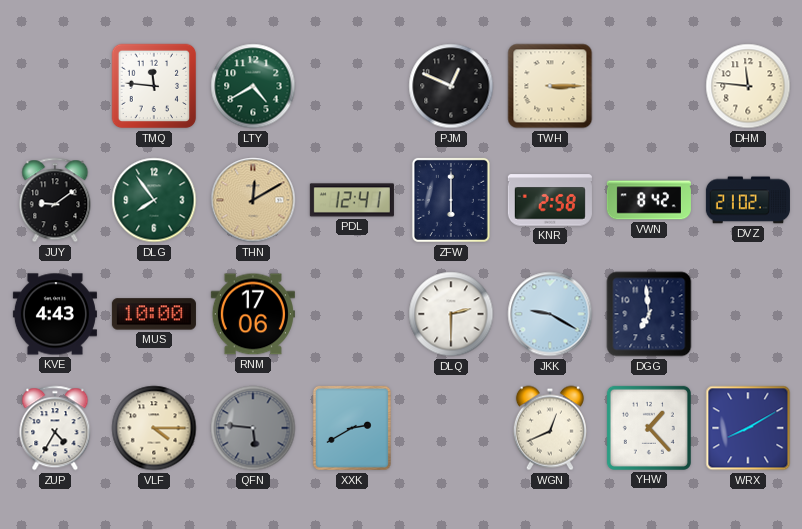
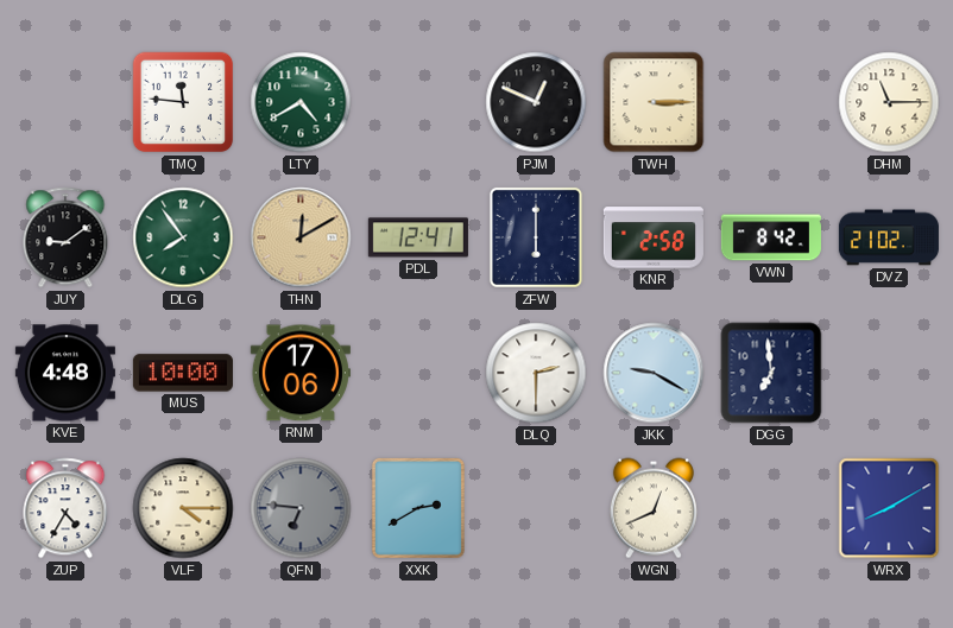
DHM: 11:46 -> 11:15 (889, 102)
KVE: 4:43 -> 4:48 (65, 373)
QFN: 5:46 -> 6:46 (301, 508)
YHW: 1:23 -> none (649, 428)
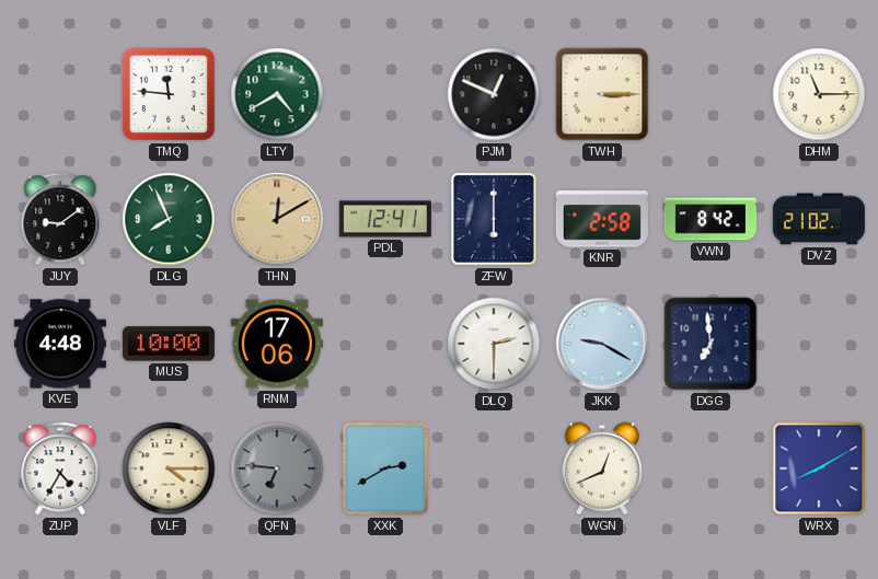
DLG: 7:54 -> 7:56 (169, 219)
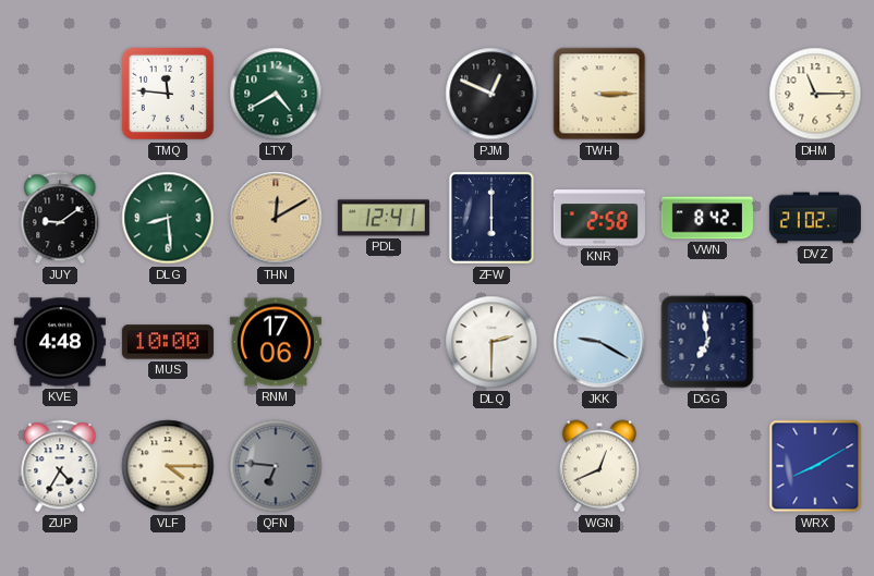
DLG: 7:56 -> 8:29 (168, 218)
XXK: 2:40 -> none (385, 468)
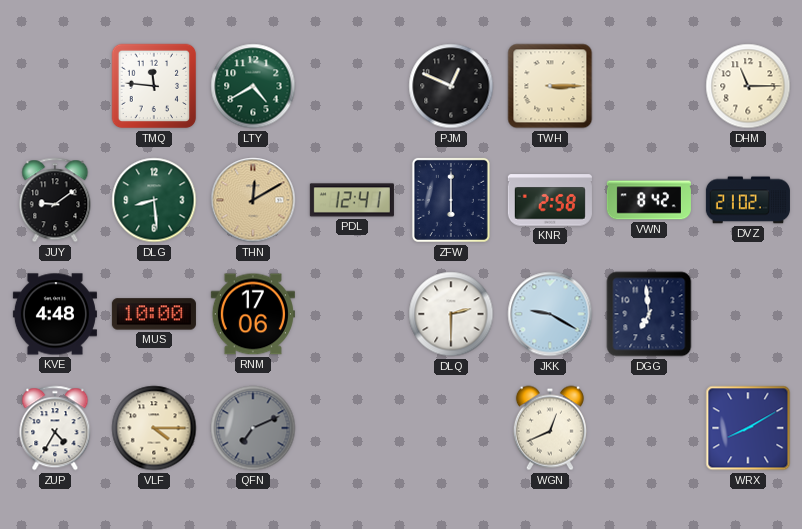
QFN: 6:46 -> 7:11 (253, 428)
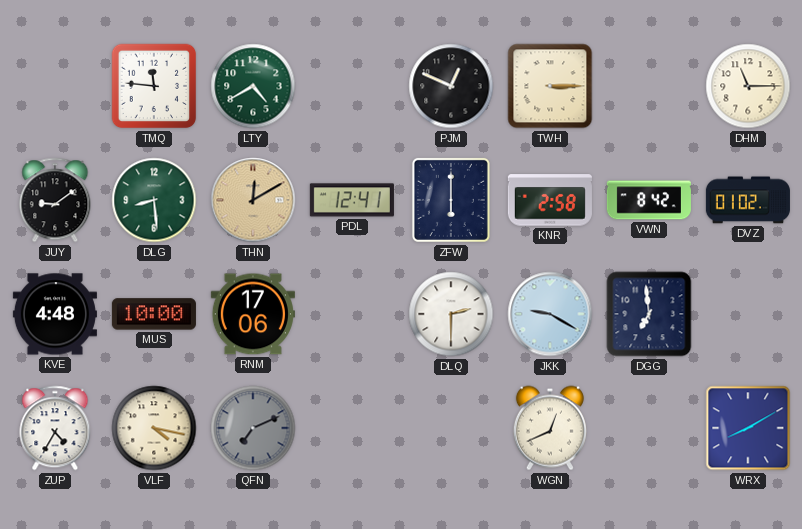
DVZ: 21:02 -> 01:02 (748, 200)
VLF: 4:15 -> 4:17 (154, 428)
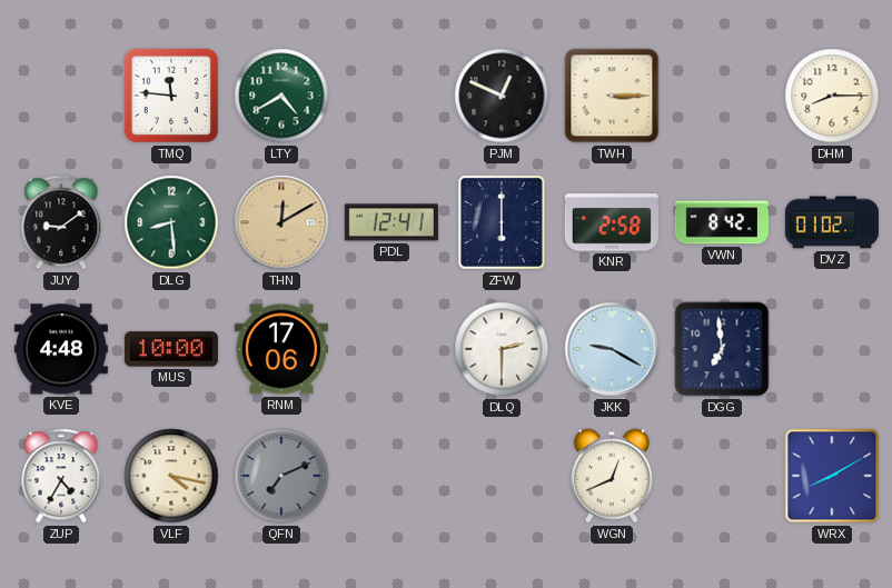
DHM: 11:15 -> 8:15 (832, 96)
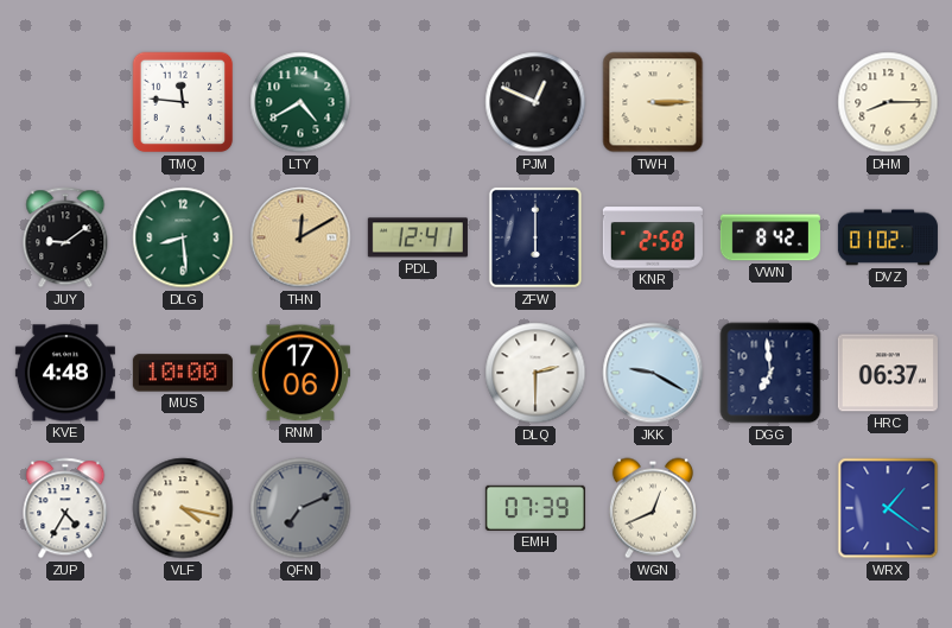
HRC: none -> 06:37 (888, 373)
EMH: none -> 07:39 (535, 508)
WRX: 8:10 -> 1:21 (888, 508)
